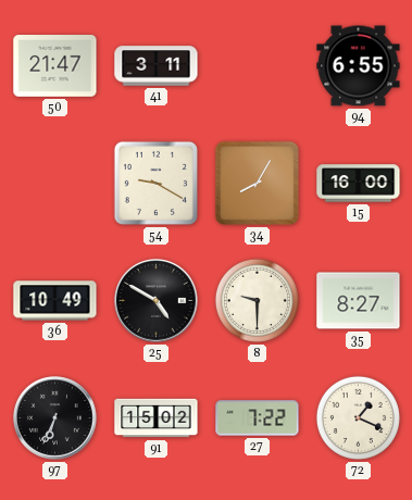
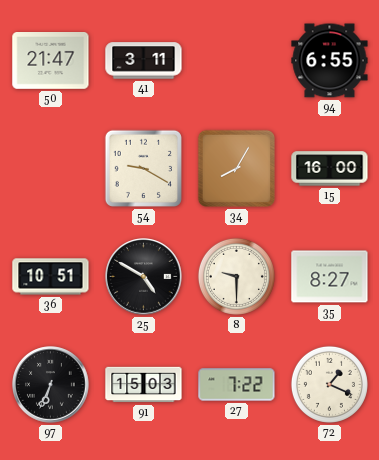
36: 10:49 -> 10:51 (51, 277)
91: 15:02 -> 15:03 (144, 385)
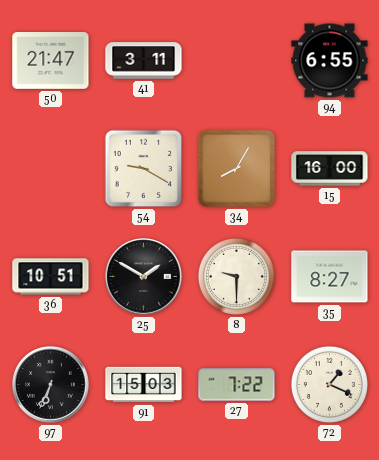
25: 4:50 -> 1:50 (144, 277)
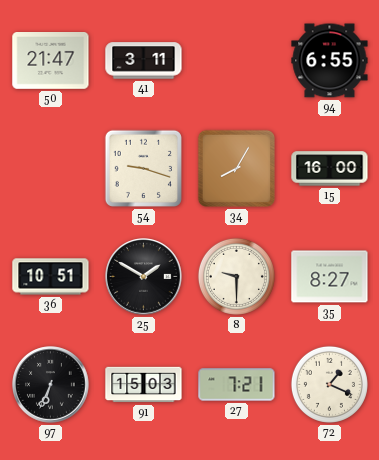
54: 9:20 -> 9:18 (143, 168)
27: 7:22 -> 7:21 (237, 385)
